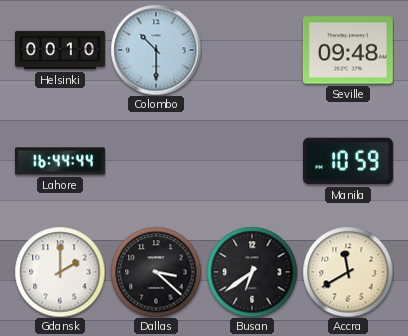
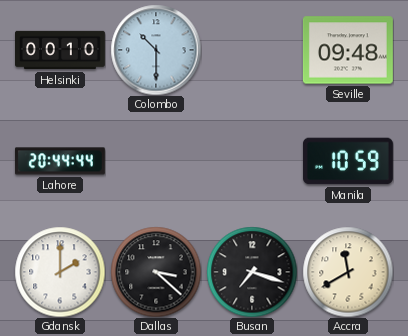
Lahore: 16:44 -> 20:44 (60, 161)
Busan: 6:39 -> 7:18 (252, 272)
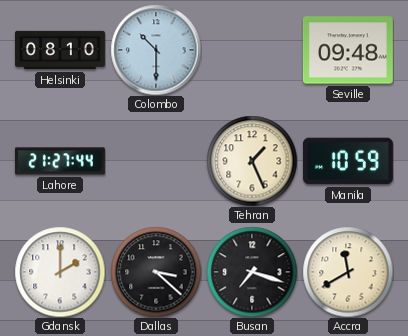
Helsinki: 00:10 -> 08:10 (61, 50)
Lahore: 20:44 -> 21:27 (60, 161)
Tehran: none -> 1:26 (252, 161)
